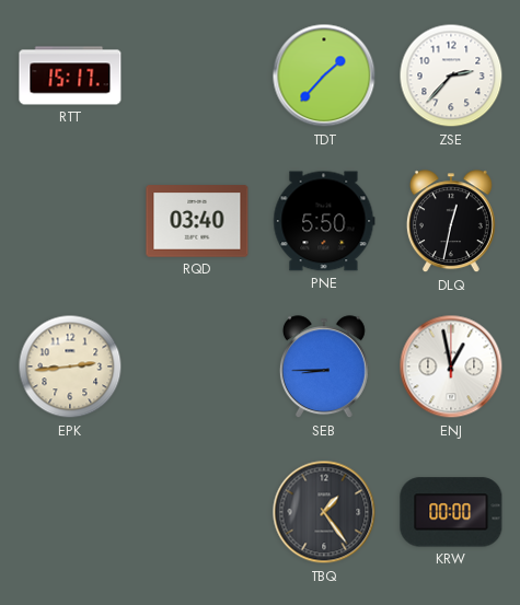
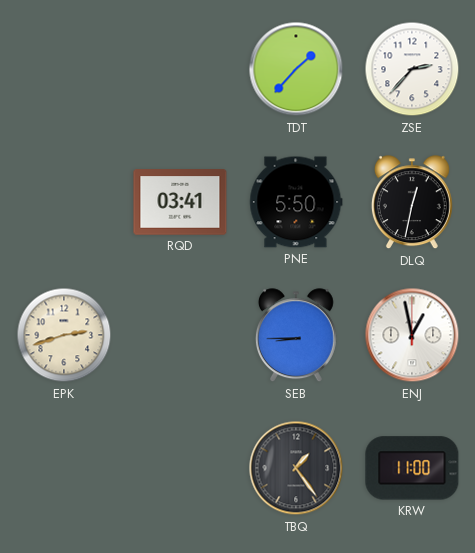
RTT: 15:17 -> none (70, 75)
RQD: 03:40 -> 03:41 (180, 202)
EPK: 2:44 -> 2:42 (64, 335)
KRW: 00:00 -> 11:00 (412, 468)
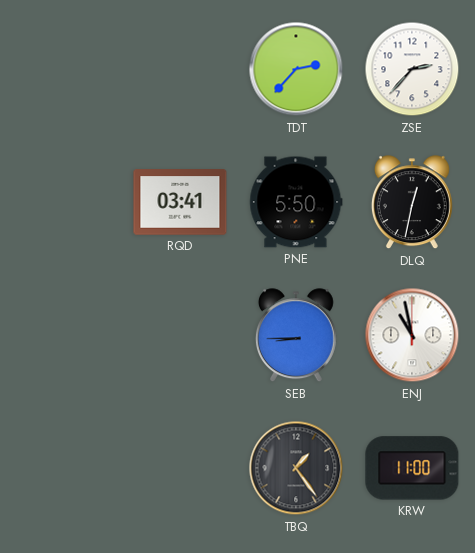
TDT: 1:37 -> 2:37 (296, 69)
EPK: 2:42 -> none (64, 335)
ENJ: 12:58 -> 10:58 (412, 335)
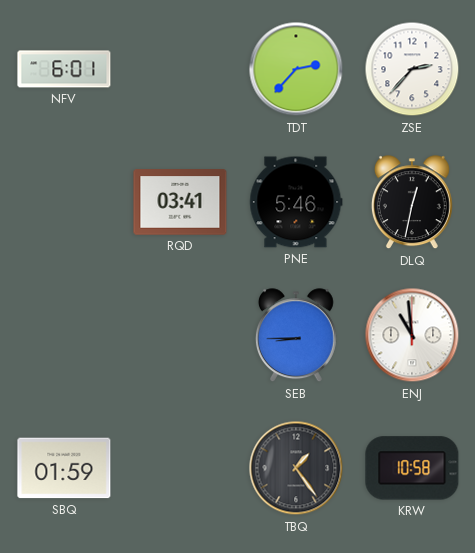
NFV: none -> 6:01 (64, 69)
PNE: 5:50 -> 5:46 (296, 202)
ENJ: 10:58 -> 10:59 (412, 335)
SBQ: none -> 01:59 (64, 468)
KRW: 11:00 -> 10:58 (412, 468)
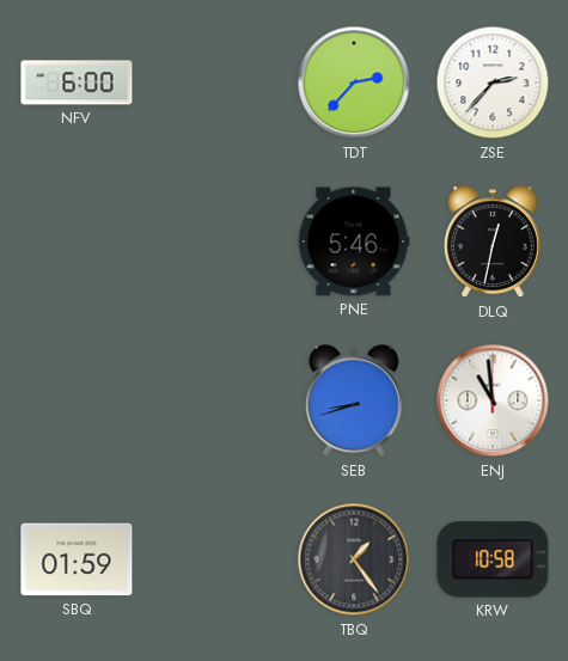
NFV: 6:01 -> 6:00 (77, 82)
RQD: 03:41 -> none (180, 202)
SEB: 8:45 -> 8:42 (354, 402)
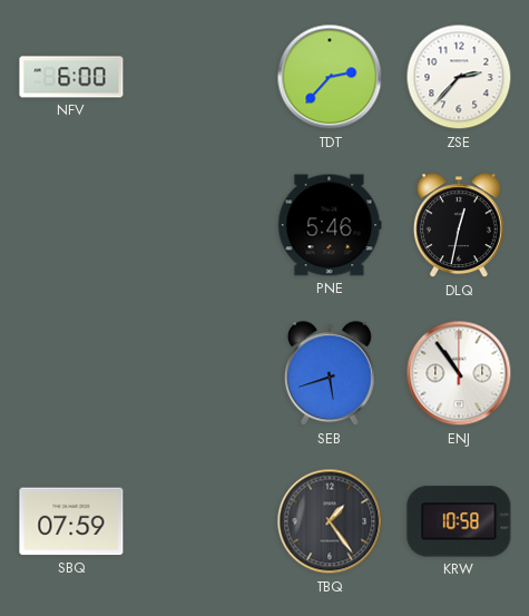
SEB: 8:42 -> 5:42 (330, 374)
ENJ: 10:59 -> 10:54 (459, 373)
SBQ: 01:59 -> 07:59 (71, 521)
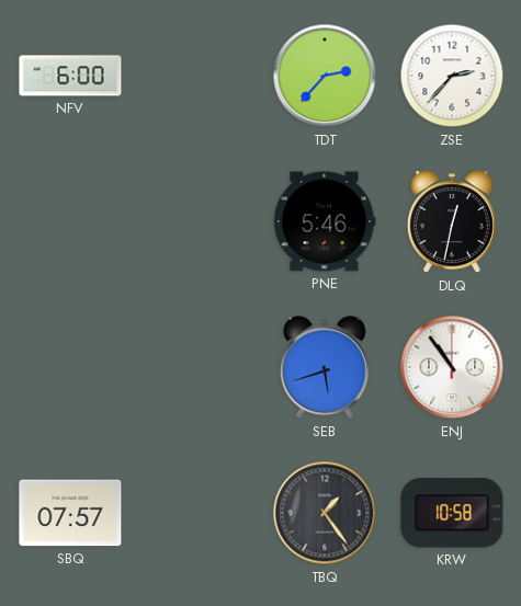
SBQ: 07:59 -> 07:57 (70, 513)
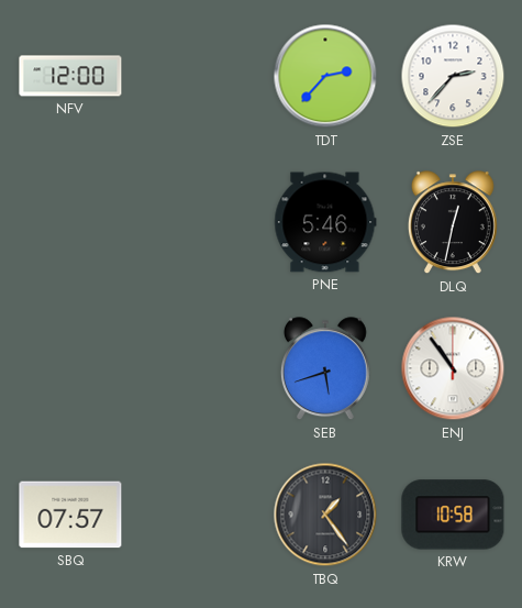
NFV: 6:00 -> 12:00 (70, 76)
